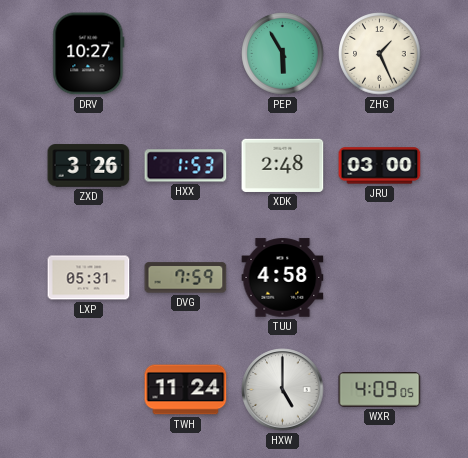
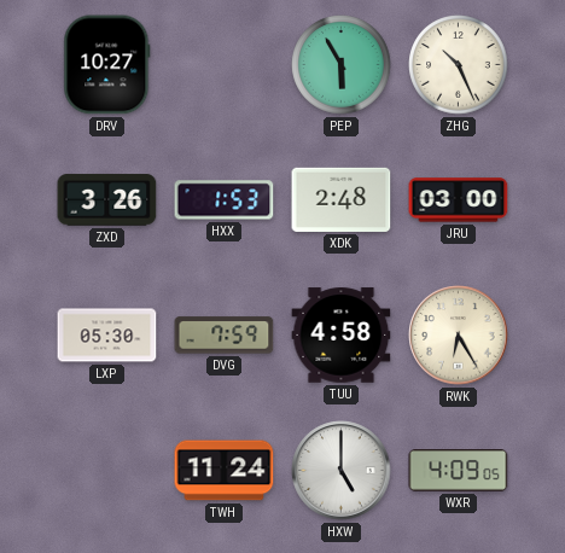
ZHG: 1:26 -> 10:26 (459, 65)
LXP: 05:31 -> 05:30 (107, 336)
RWK: none -> 6:25 (459, 336)
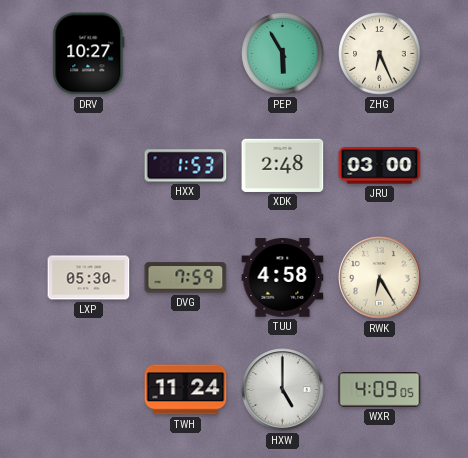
ZHG: 10:26 -> 6:26 (380, 54)
ZXD: 3:26 -> none (107, 200)
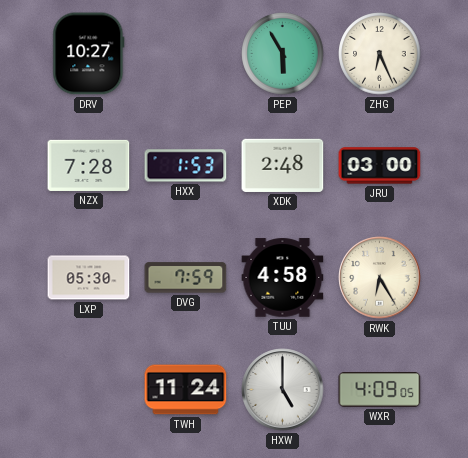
NZX: none -> 7:28 (89, 165)
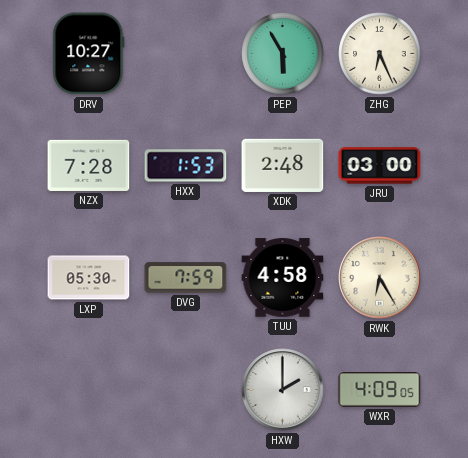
TWH: 11:24 -> none (186, 390)
HXW: 5:00 -> 2:00 (283, 390)
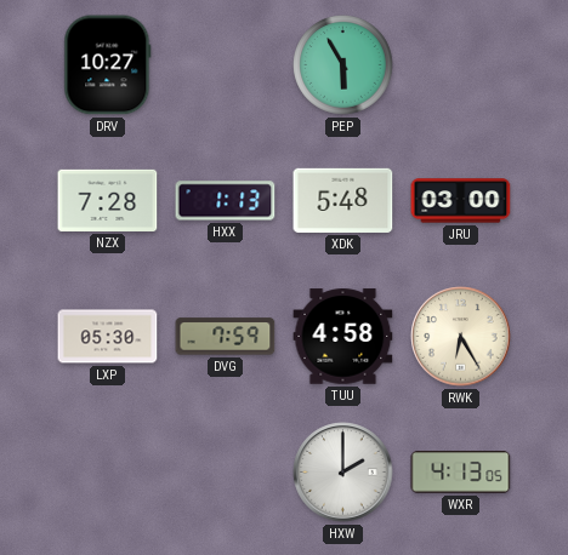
ZHG: 6:26 -> none (380, 54)
HXX: 1:53 -> 1:13 (226, 201)
XDK: 2:48 -> 5:48 (343, 200)
WXR: 4:09 -> 4:13 (461, 473)
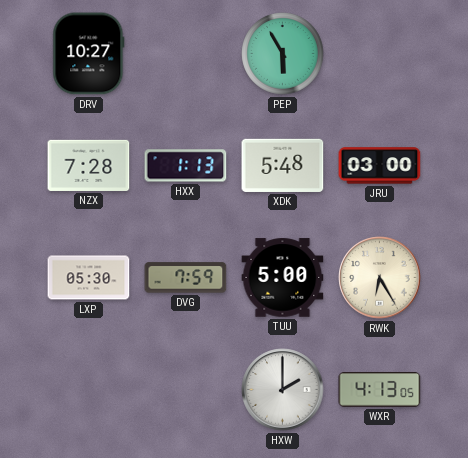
TUU: 4:58 -> 5:00 (283, 278)
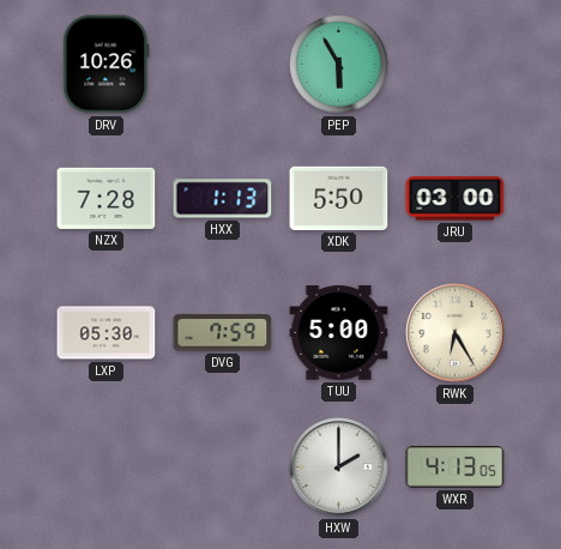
DRV: 10:27 -> 10:26 (107, 65)
XDK: 5:48 -> 5:50 (339, 198)
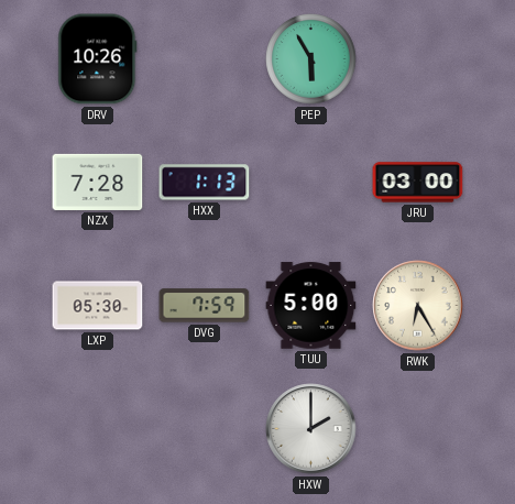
XDK: 5:50 -> none (339, 198)
WXR: 4:13 -> none (456, 467)
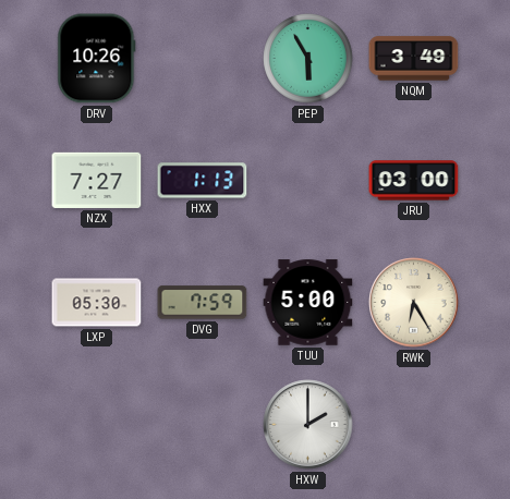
NQM: none -> 3:49 (414, 59)
NZX: 7:28 -> 7:27 (97, 180)
